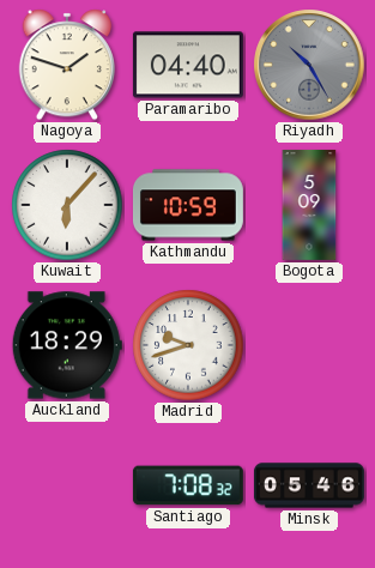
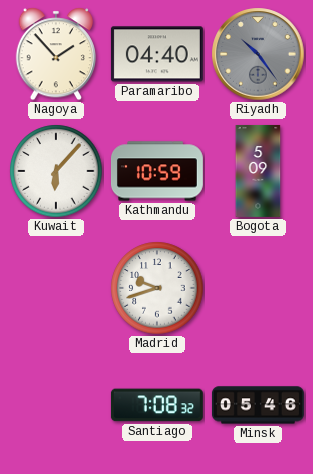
Nagoya: 1:48 -> 1:53 (55, 54)
Riyadh: 10:25 -> 10:24 (258, 54)
Auckland: 18:29 -> none (67, 345)
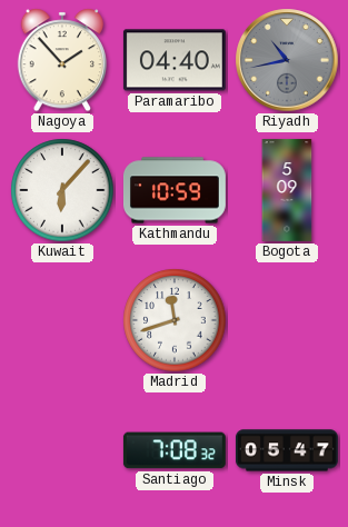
Riyadh: 10:24 -> 10:43 (287, 60)
Madrid: 9:42 -> 11:42 (175, 320)
Minsk: 05:46 -> 05:47 (287, 450)
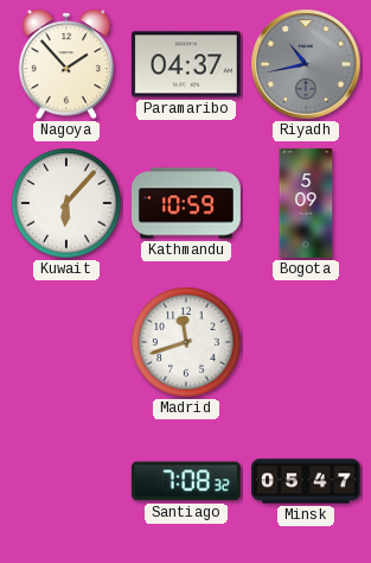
Paramaribo: 04:40 -> 04:37 (186, 64)
